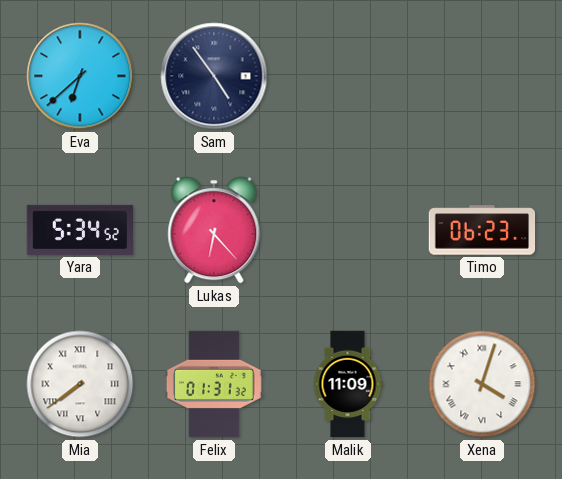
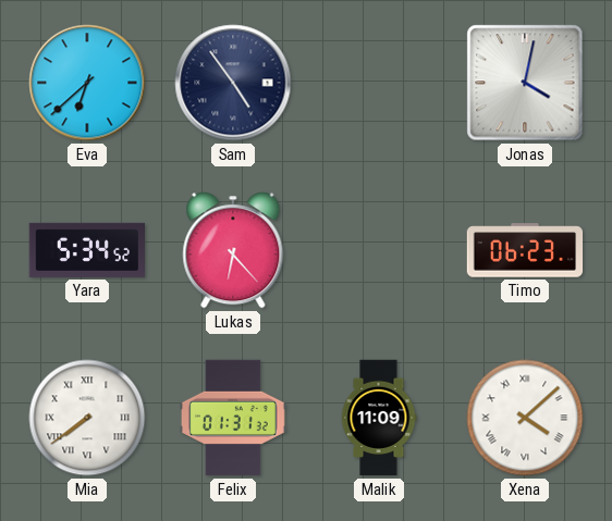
Jonas: none -> 4:02 (525, 83)
Xena: 4:03 -> 4:08 (525, 418)
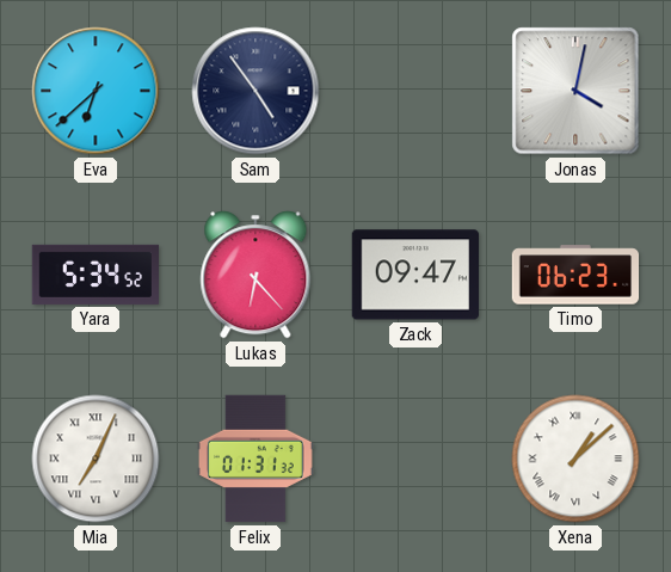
Zack: none -> 09:47 (414, 275)
Mia: 7:39 -> 7:04 (96, 459)
Malik: 11:09 -> none (379, 418)
Xena: 4:08 -> 1:08 (575, 459)
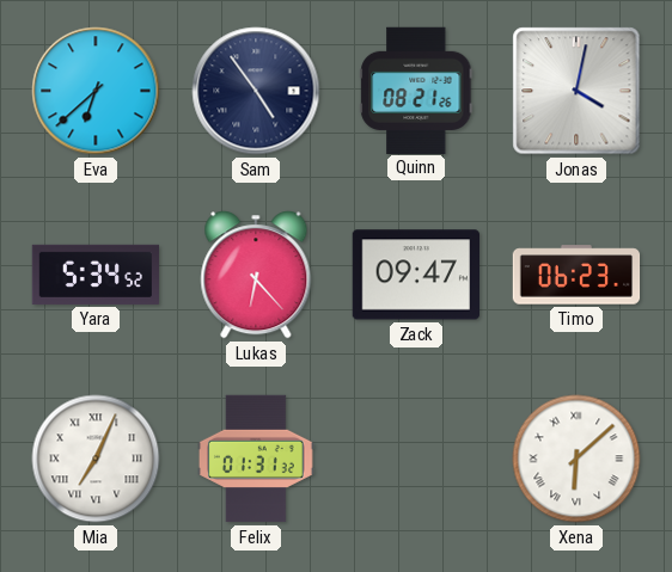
Quinn: none -> 08:21 (416, 90)
Xena: 1:08 -> 6:08 (576, 459)
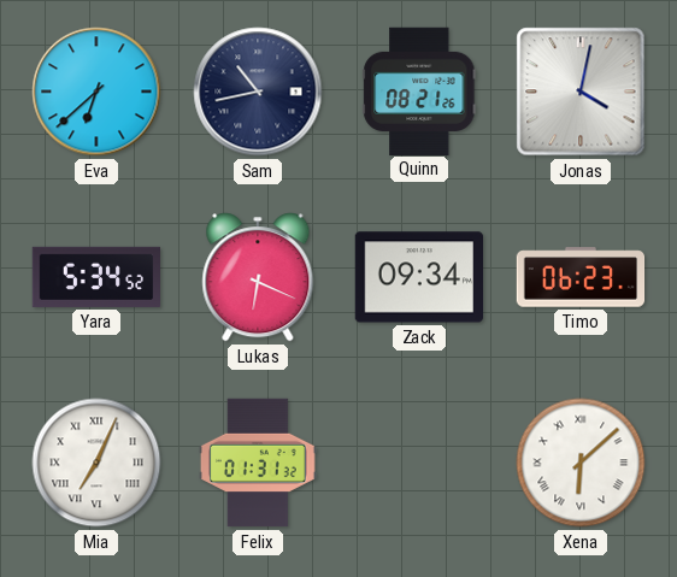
Sam: 4:54 -> 10:43 (258, 92)
Lukas: 6:23 -> 6:19 (258, 277)
Zack: 09:47 -> 09:34 (418, 277)
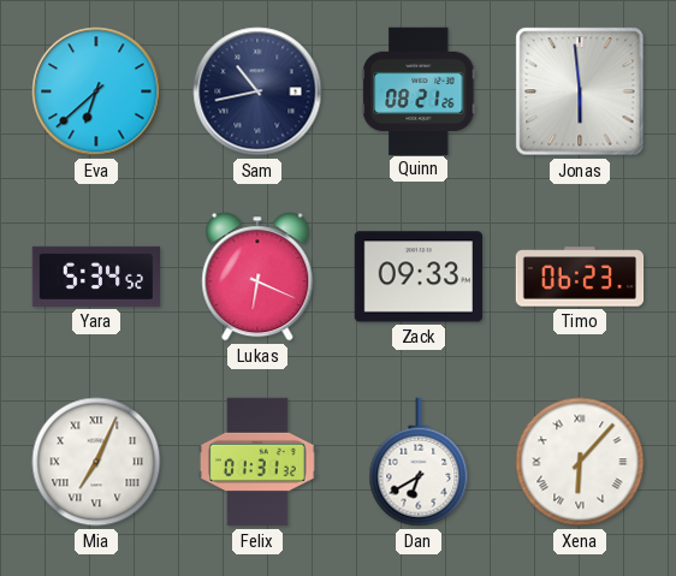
Jonas: 4:02 -> 5:59 (580, 91)
Zack: 09:34 -> 09:33 (417, 277)
Dan: none -> 6:40 (419, 462)
Xena: 6:08 -> 6:07 (580, 462)
